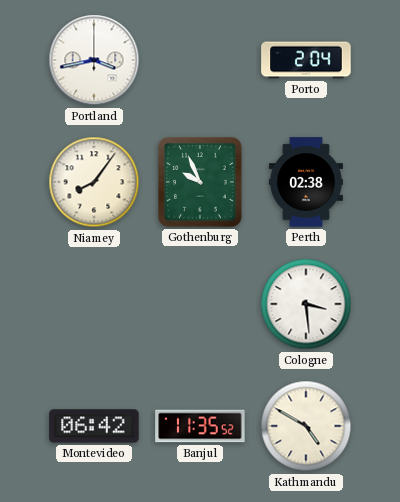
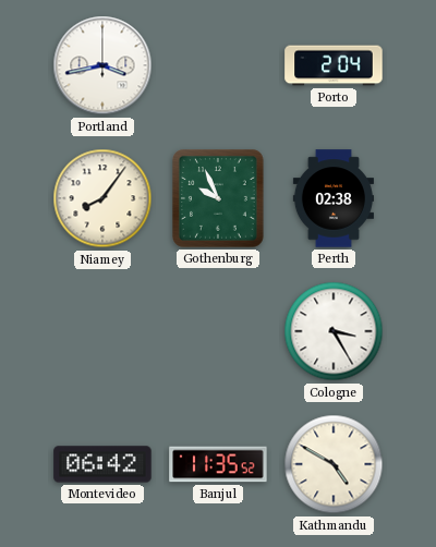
Cologne: 3:29 -> 3:25 (334, 331)
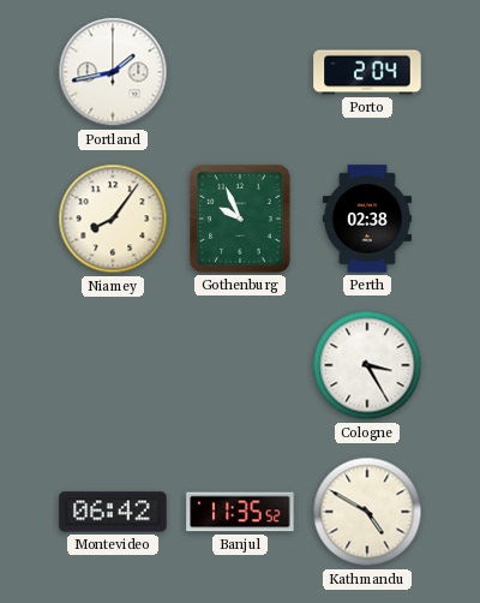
Portland: 3:43 -> 1:43 (113, 72)
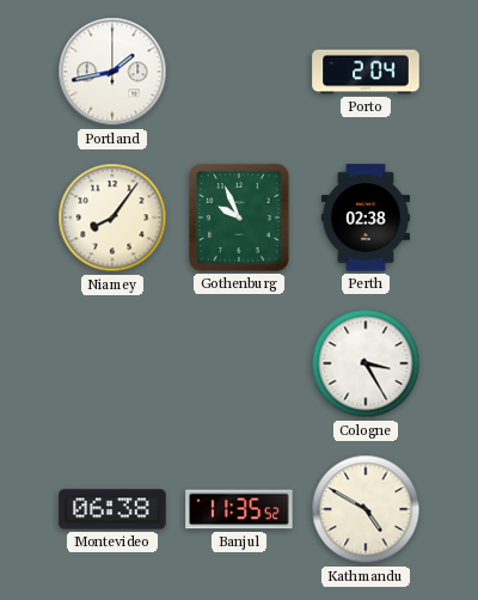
Montevideo: 06:42 -> 06:38 (112, 509)
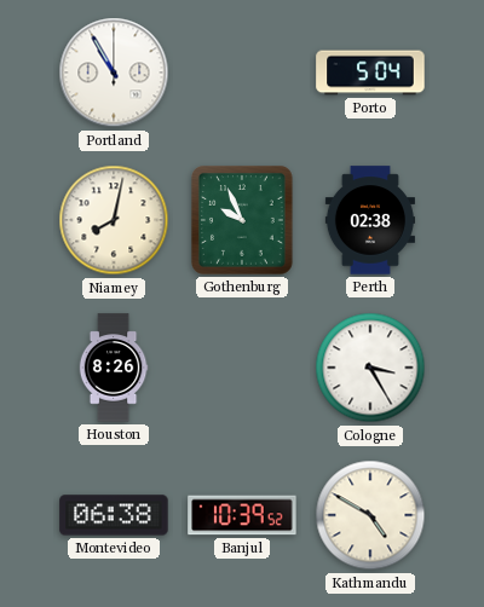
Portland: 1:43 -> 10:55 (114, 73)
Porto: 2:04 -> 5:04 (370, 73)
Niamey: 8:06 -> 8:02 (114, 220)
Houston: none -> 8:26 (114, 368)
Banjul: 11:35 -> 10:39 (242, 515)
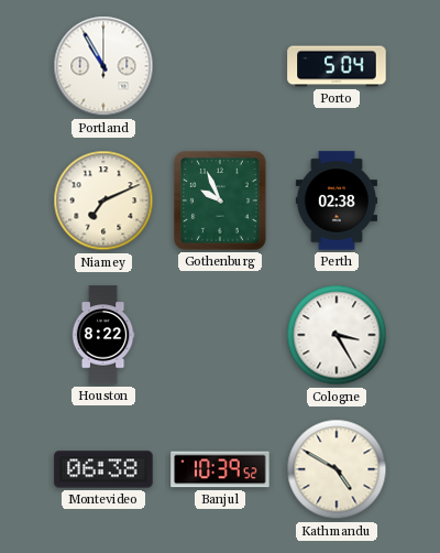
Niamey: 8:02 -> 7:11 (103, 200)
Houston: 8:26 -> 8:22 (103, 335)
